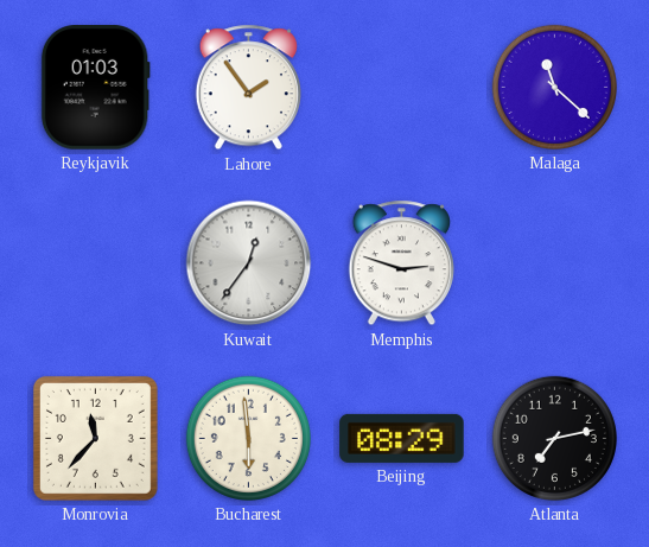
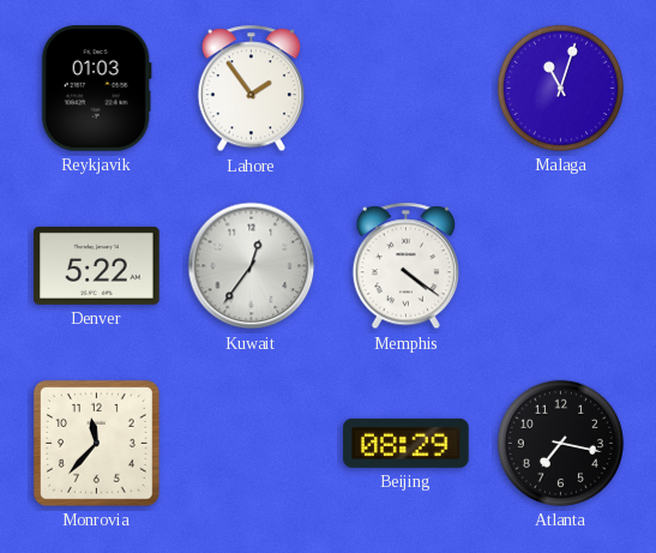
Malaga: 11:22 -> 11:03 (560, 88)
Denver: none -> 5:22 (97, 265)
Memphis: 2:48 -> 4:21 (405, 266)
Bucharest: 5:59 -> none (248, 438)
Atlanta: 7:13 -> 7:17 (560, 443)
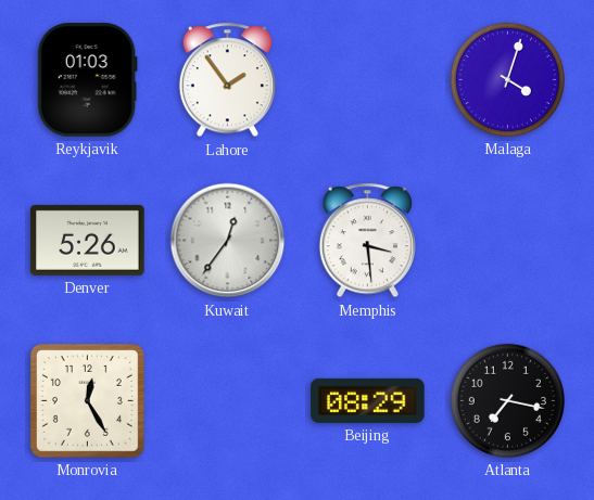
Malaga: 11:03 -> 4:03 (507, 79)
Denver: 5:22 -> 5:26 (88, 240)
Memphis: 4:21 -> 3:29 (367, 241)
Monrovia: 11:37 -> 12:25 (87, 400)
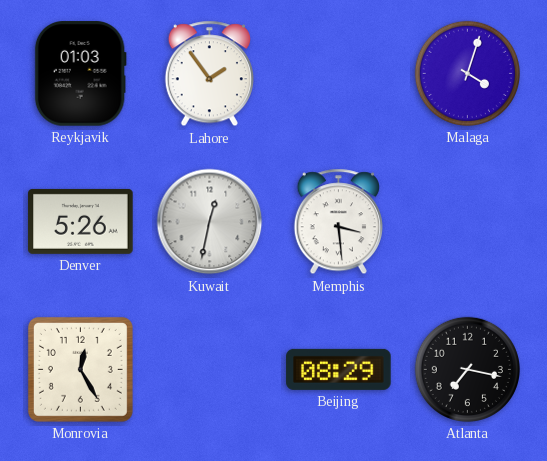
Kuwait: 12:36 -> 12:32 (210, 222)
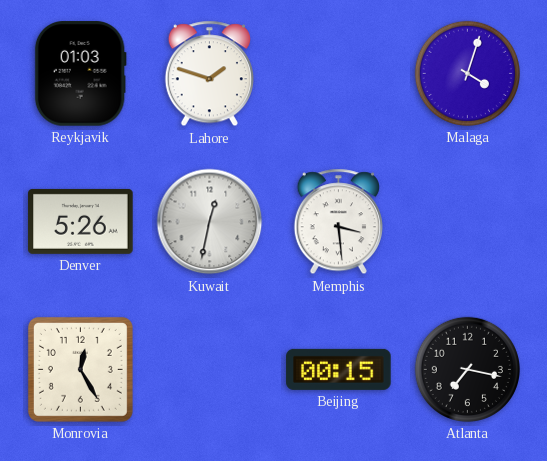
Lahore: 1:54 -> 1:48 (209, 74)
Beijing: 08:29 -> 00:15 (339, 369)
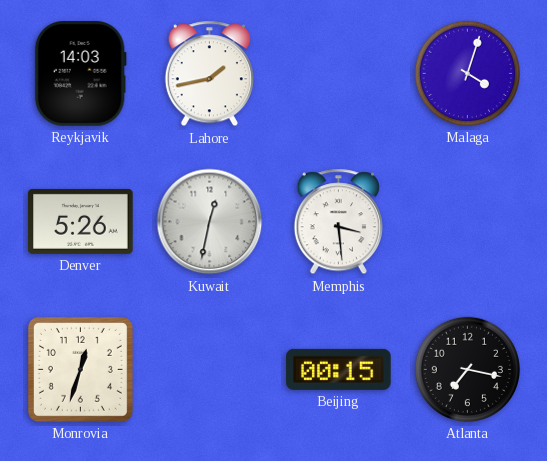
Reykjavik: 01:03 -> 14:03 (80, 74)
Lahore: 1:48 -> 1:43 (209, 74)
Monrovia: 12:25 -> 12:33 (80, 369)
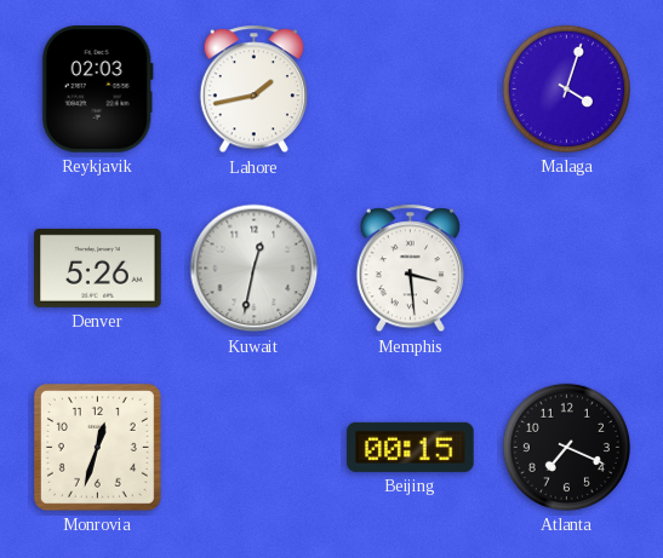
Reykjavik: 14:03 -> 02:03 (97, 90)
Atlanta: 7:17 -> 7:19 (566, 447)
